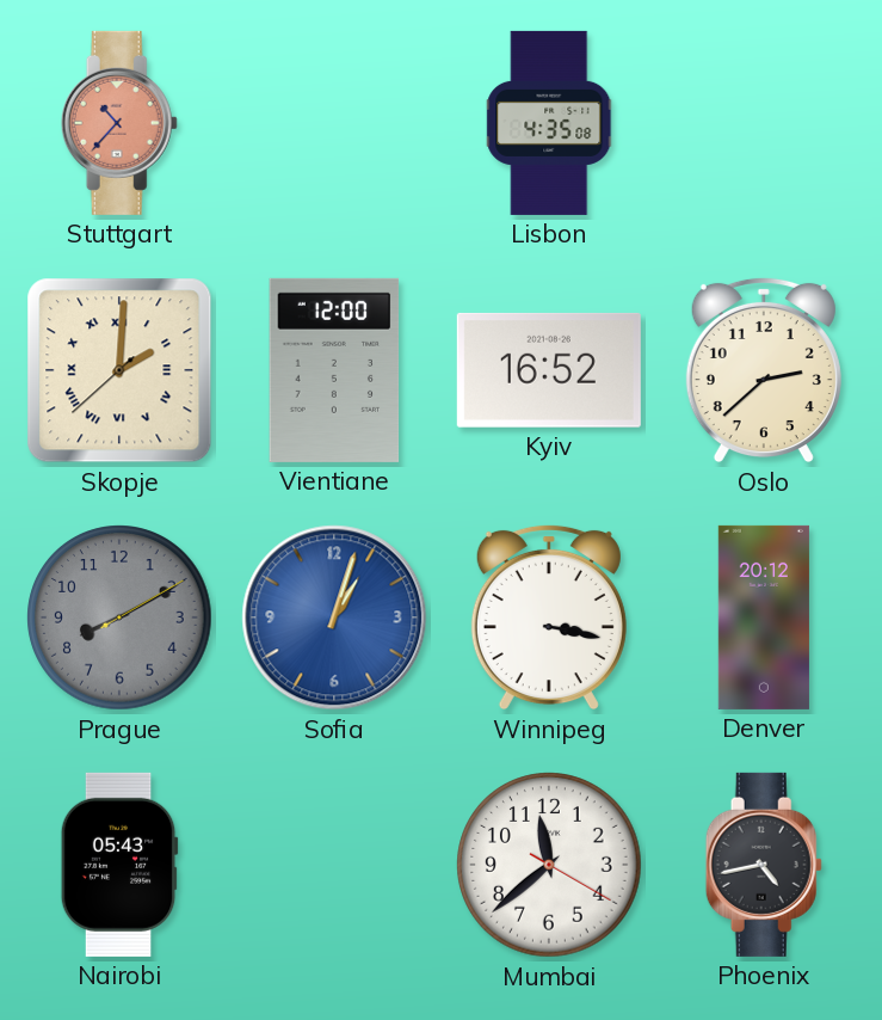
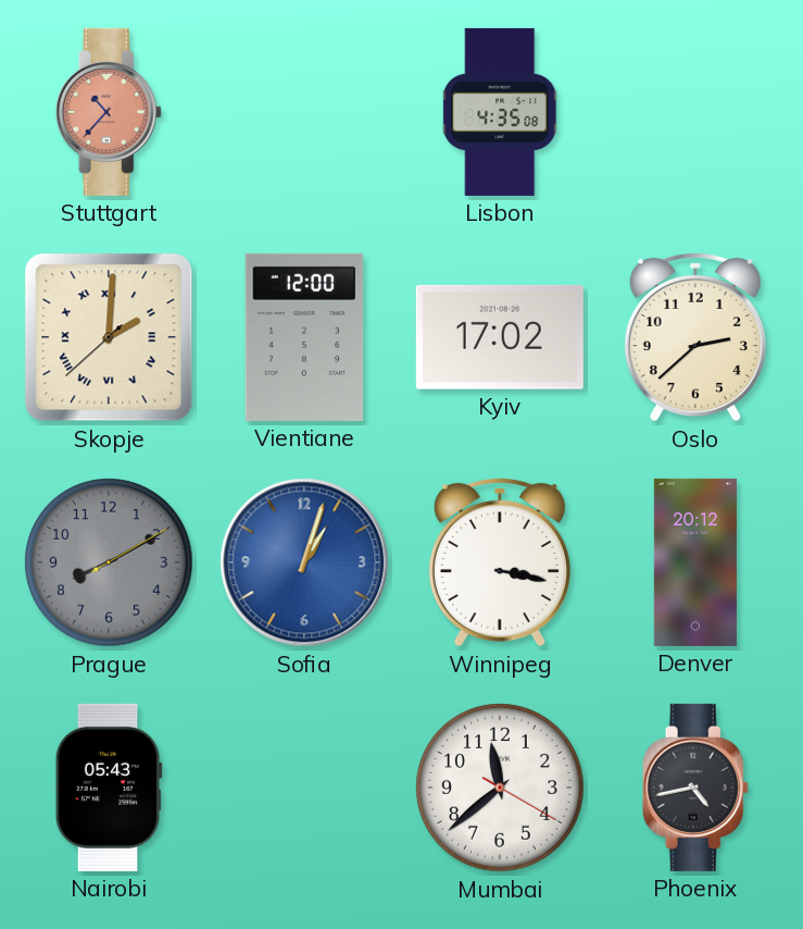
Kyiv: 16:52 -> 17:02 (500, 337)
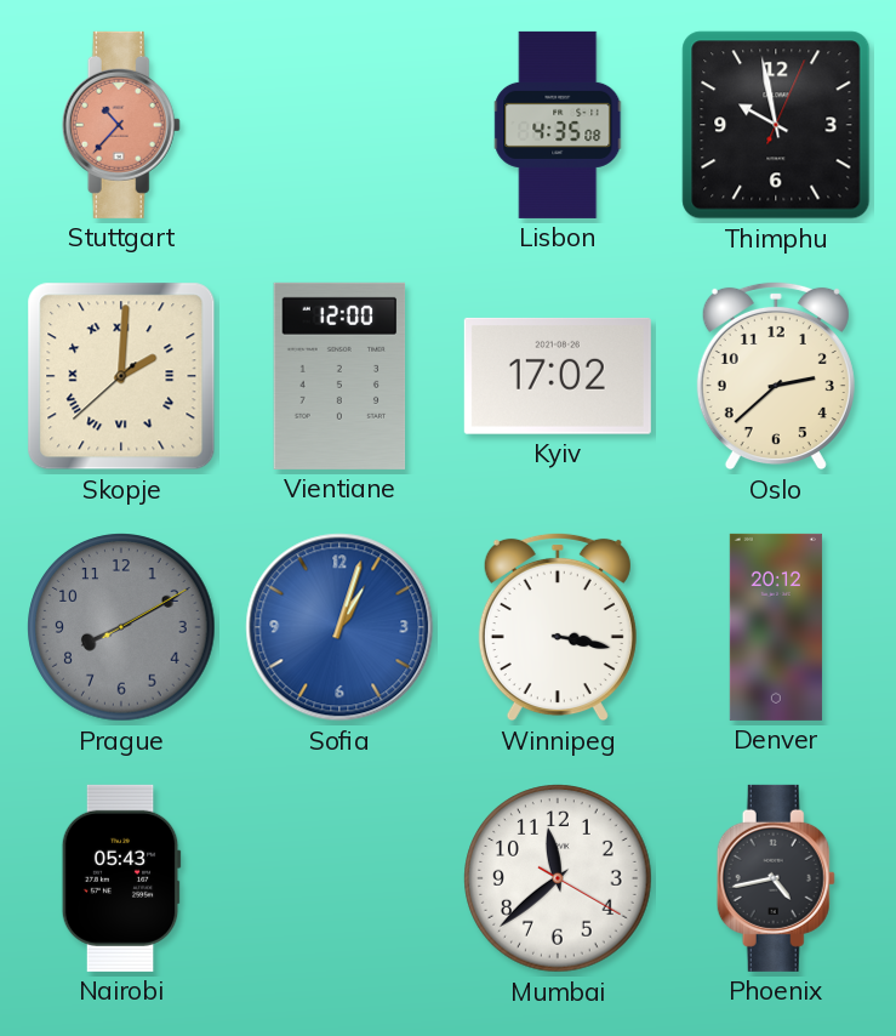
Thimphu: none -> 9:58 (776, 125)
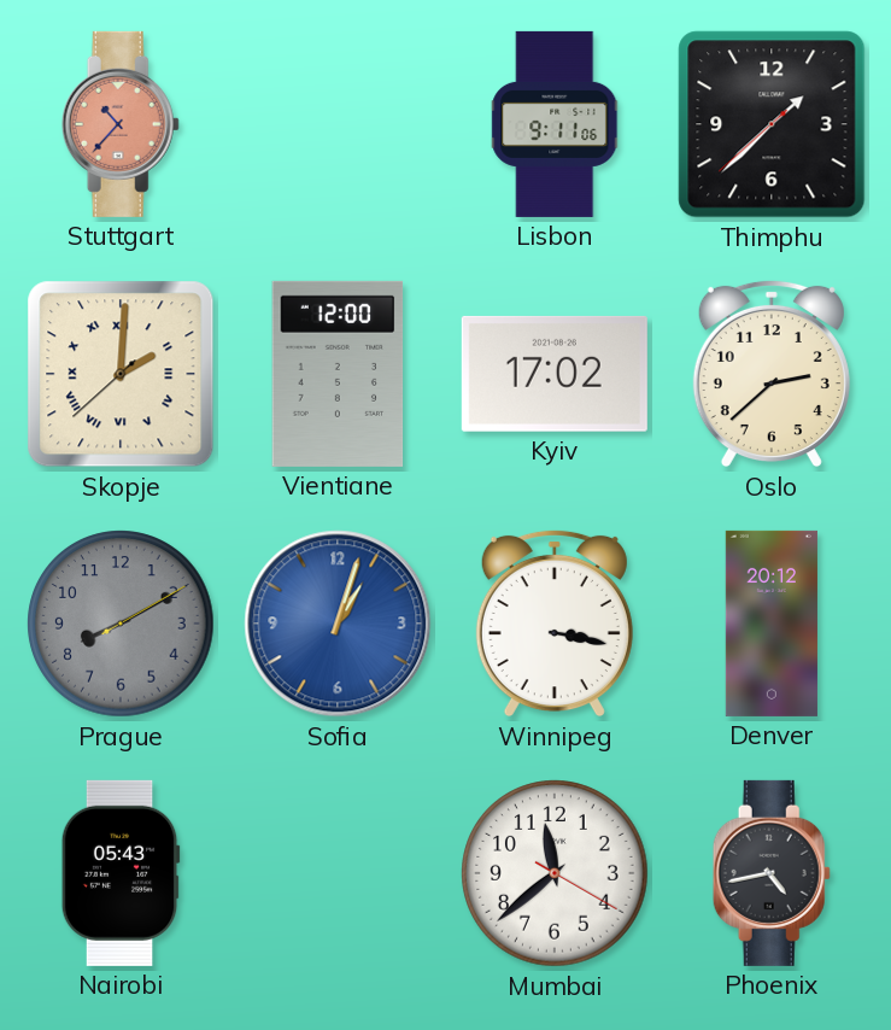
Lisbon: 4:35 -> 9:11 (556, 124)
Thimphu: 9:58 -> 1:37 (772, 124)
